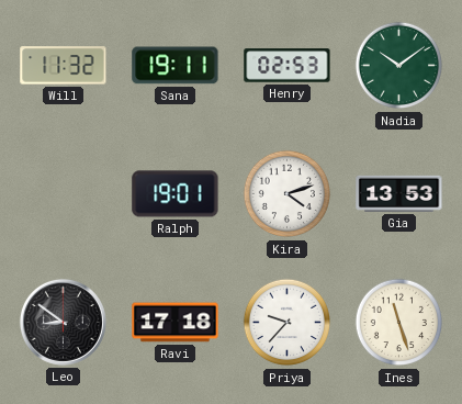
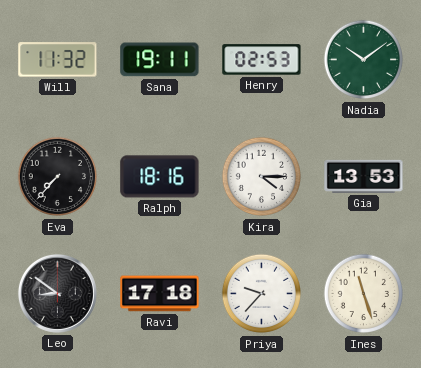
Eva: none -> 7:37 (58, 177)
Ralph: 19:01 -> 18:16 (160, 177)
Kira: 4:12 -> 4:15 (262, 177)
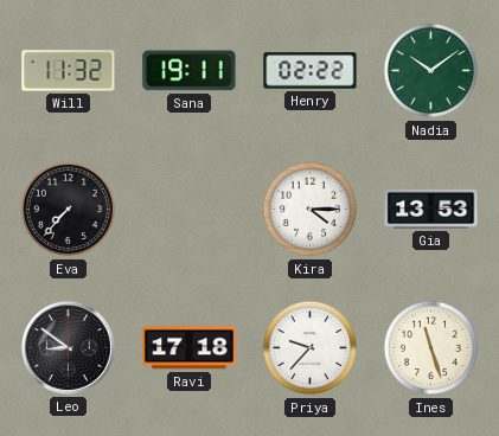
Henry: 02:53 -> 02:22 (311, 71)
Ralph: 18:16 -> none (160, 177)
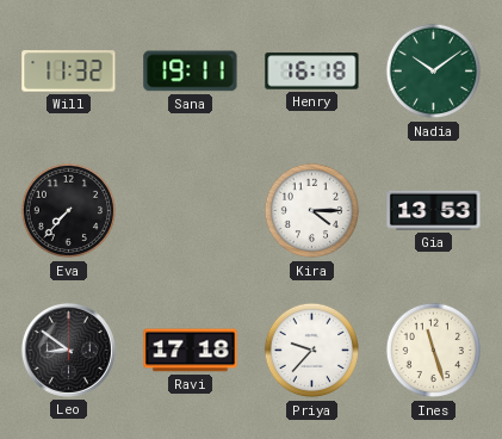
Henry: 02:22 -> 16:18 (312, 72)
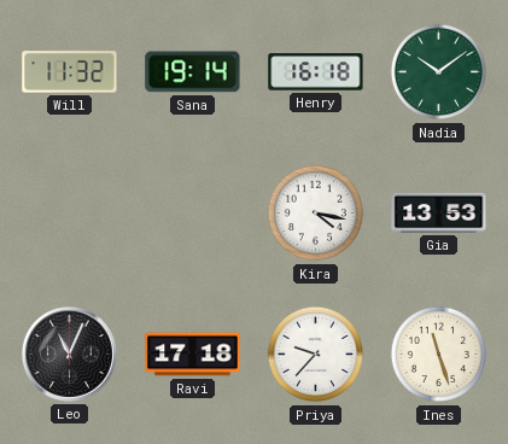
Sana: 19:11 -> 19:14 (193, 72)
Eva: 7:37 -> none (69, 211)
Kira: 4:15 -> 4:17 (316, 214)
Leo: 8:51 -> 11:04 (69, 354)
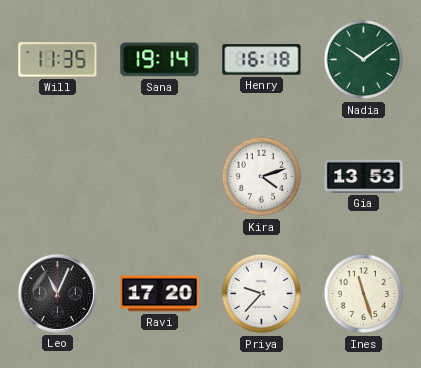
Will: 11:32 -> 11:35 (58, 60)
Kira: 4:17 -> 4:12 (262, 177)
Ravi: 17:18 -> 17:20 (160, 294)
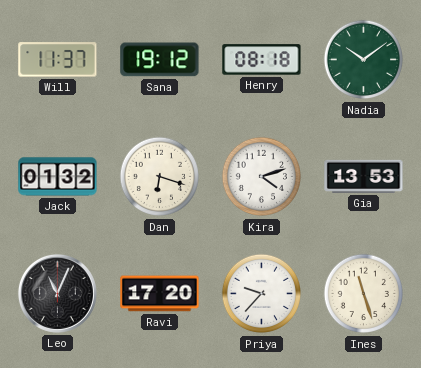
Will: 11:35 -> 11:37 (58, 60)
Sana: 19:14 -> 19:12 (160, 60)
Henry: 16:18 -> 08:18 (262, 60)
Jack: none -> 01:32 (58, 177)
Dan: none -> 6:18 (160, 177)
